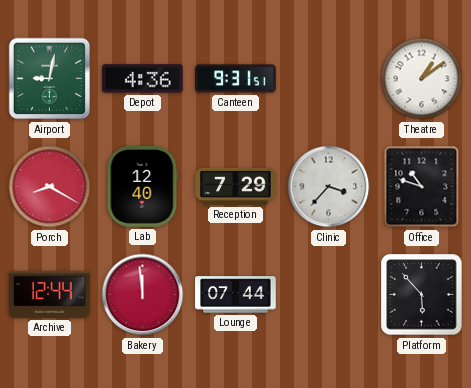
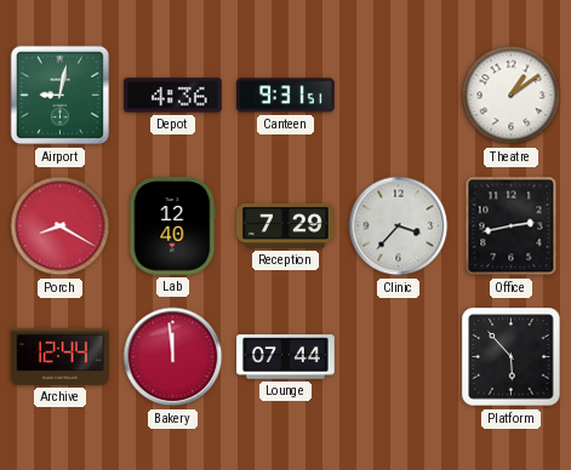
Office: 10:48 -> 2:43 (512, 227)
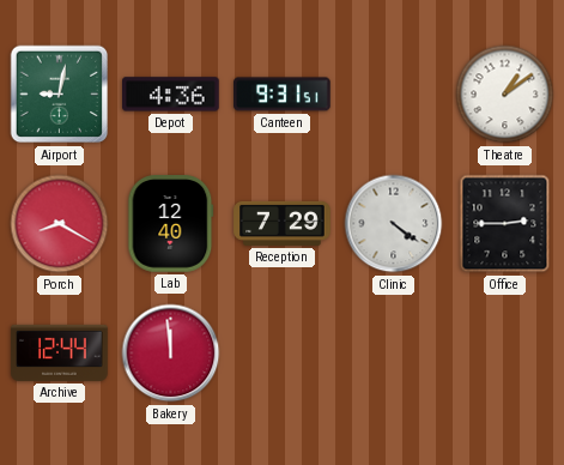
Clinic: 3:37 -> 4:21 (394, 224)
Office: 2:43 -> 2:45 (505, 224)
Lounge: 07:44 -> none (286, 357)
Platform: 5:53 -> none (512, 357)
